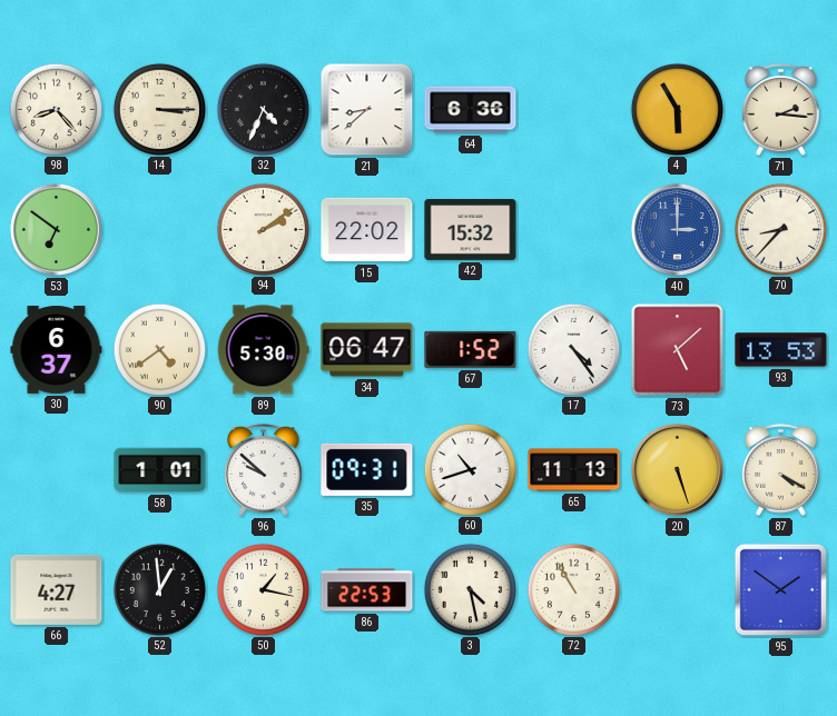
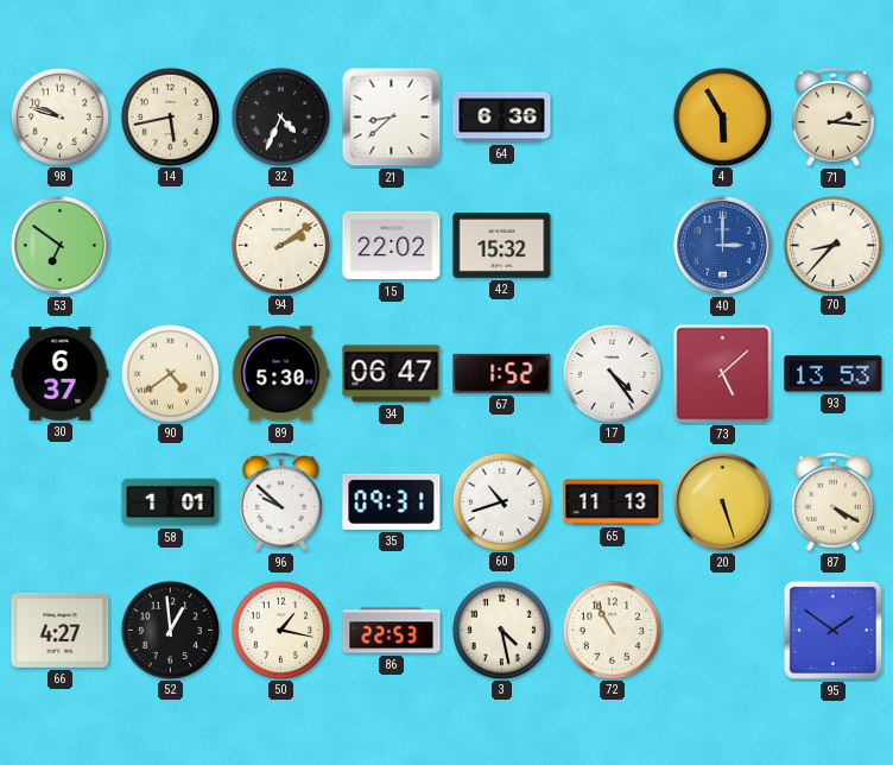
98: 8:23 -> 9:48 (59, 116)
14: 3:15 -> 5:43 (170, 116)
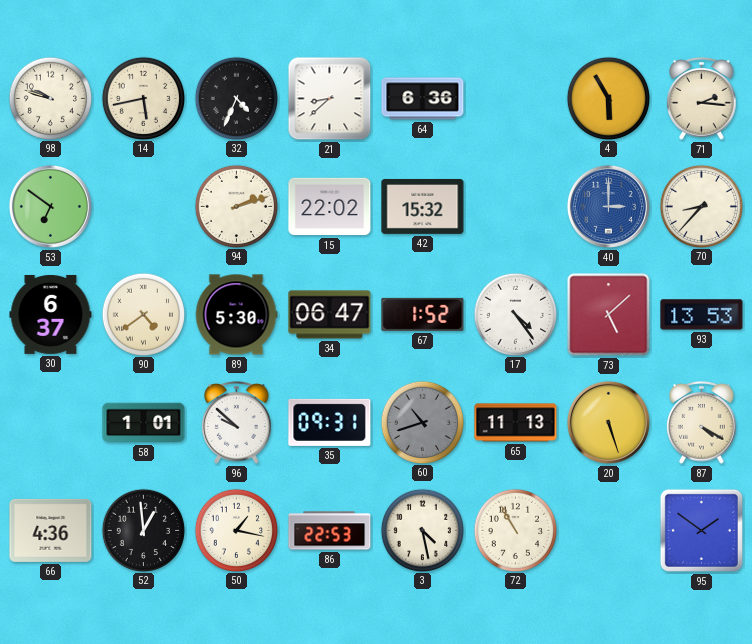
94: 2:09 -> 2:12 (236, 206)
60 dial: white -> grey (422, 422)
66: 4:27 -> 4:36 (51, 530)
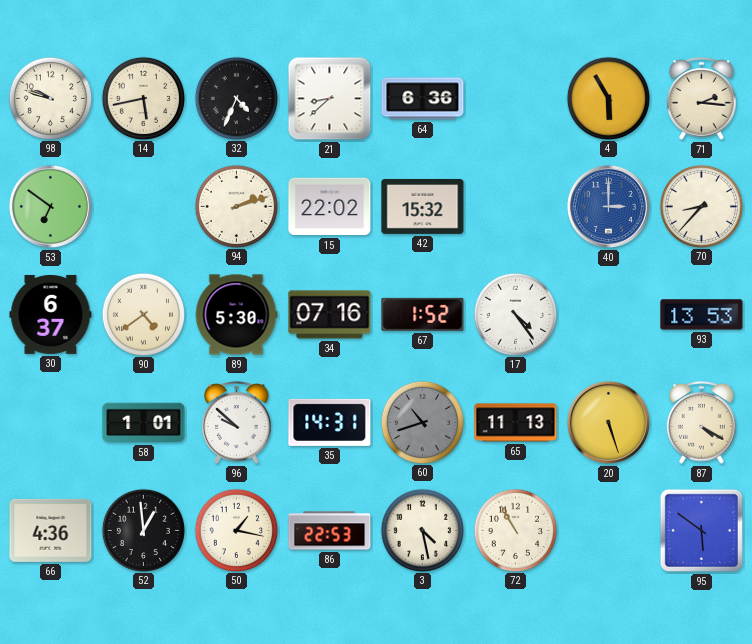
34: 06:47 -> 07:16 (330, 315)
73: 5:08 -> none (609, 315)
35: 09:31 -> 14:31 (330, 422)
95: 1:51 -> 5:51 (701, 530)
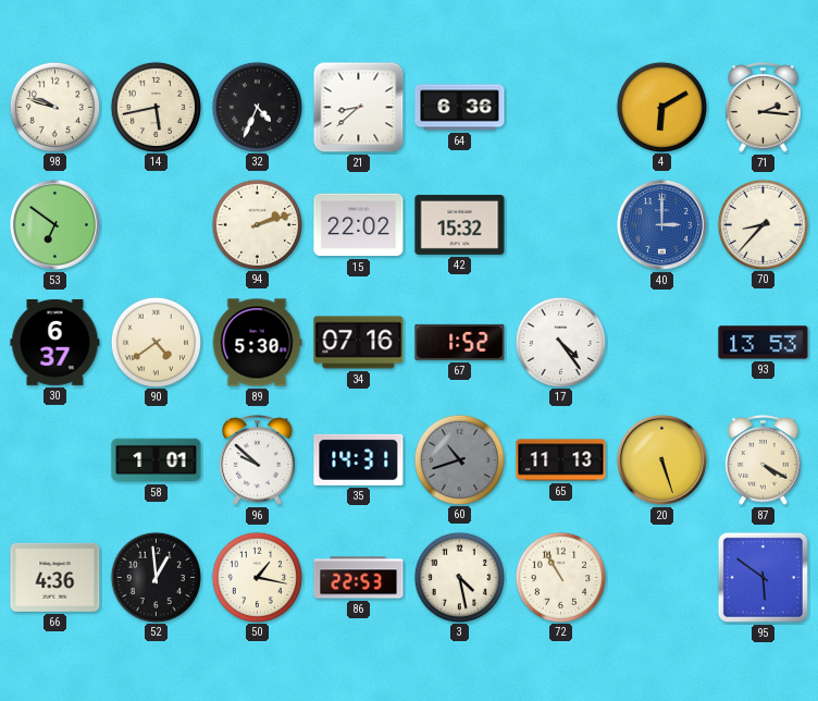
4: 5:55 -> 6:10 (661, 107)
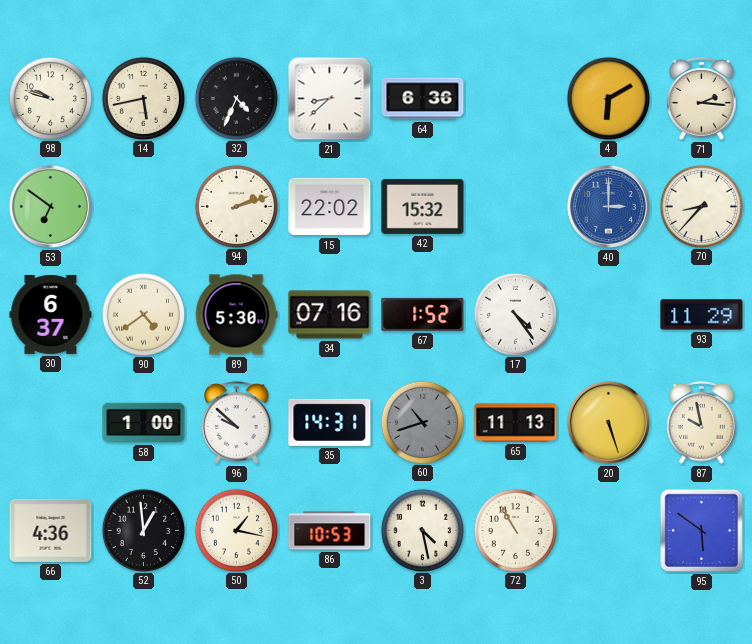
93: 13:53 -> 11:29 (702, 315)
58: 1:01 -> 1:00 (144, 423)
87: 4:20 -> 9:58 (702, 423)
86: 22:53 -> 10:53 (330, 531)
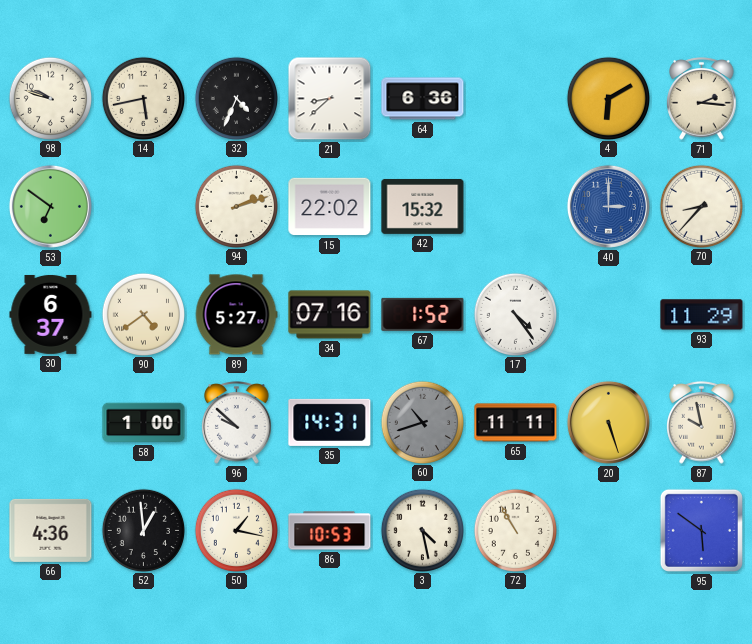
89: 5:30 -> 5:27 (236, 315)
65: 11:13 -> 11:11 (516, 423)
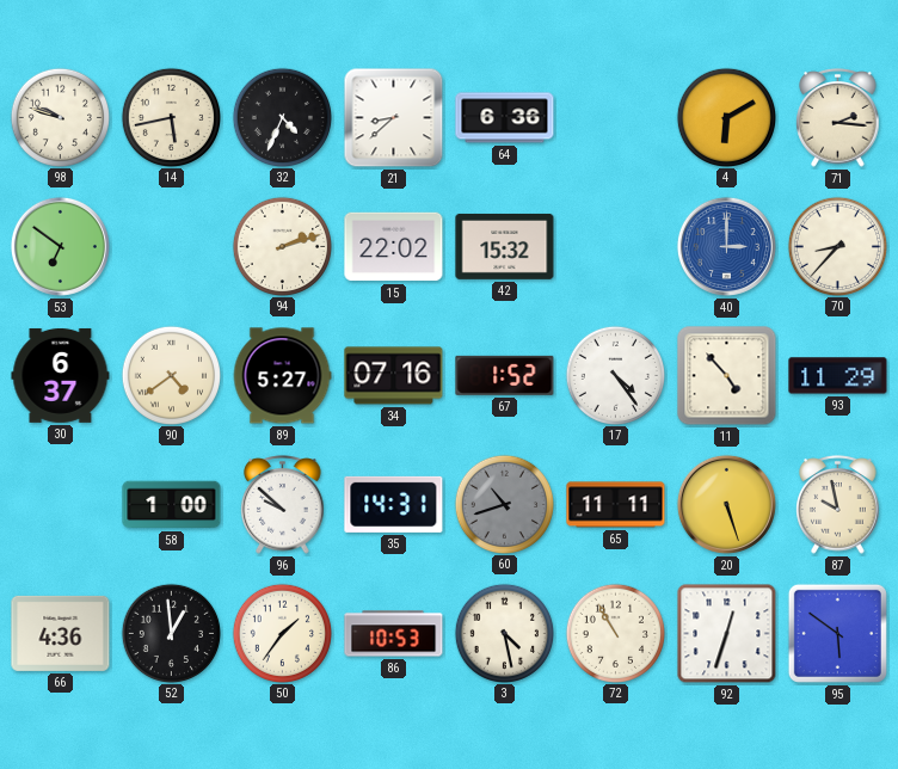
11: none -> 4:53 (727, 376)
50: 1:17 -> 1:36 (282, 633)
92: none -> 12:33 (727, 634)
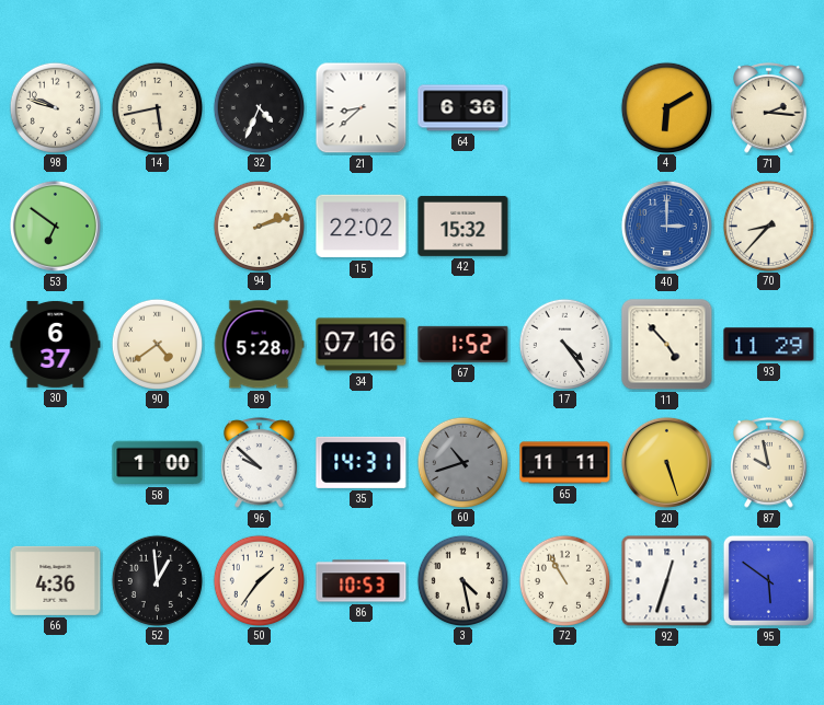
89: 5:27 -> 5:28 (259, 345)
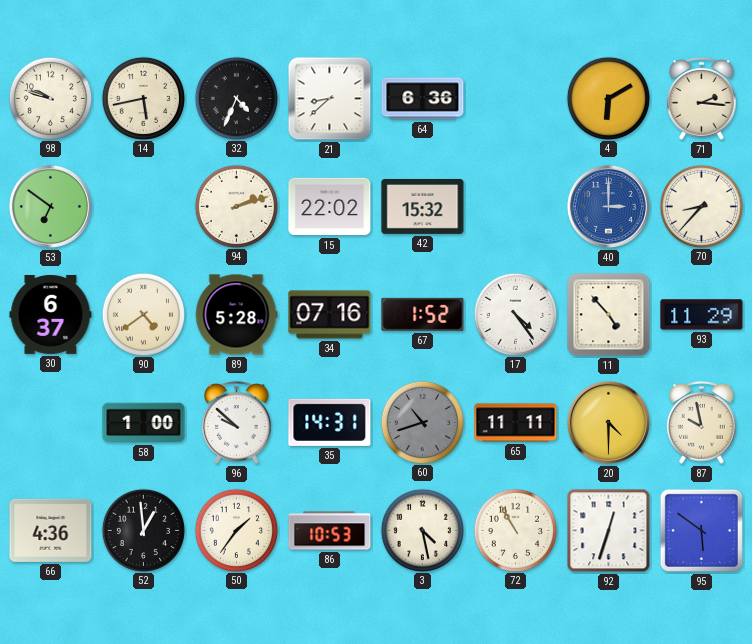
20: 5:27 -> 4:30 (608, 422)
